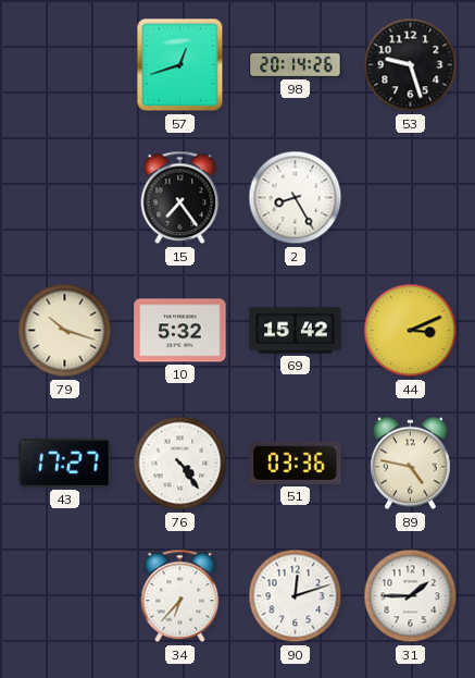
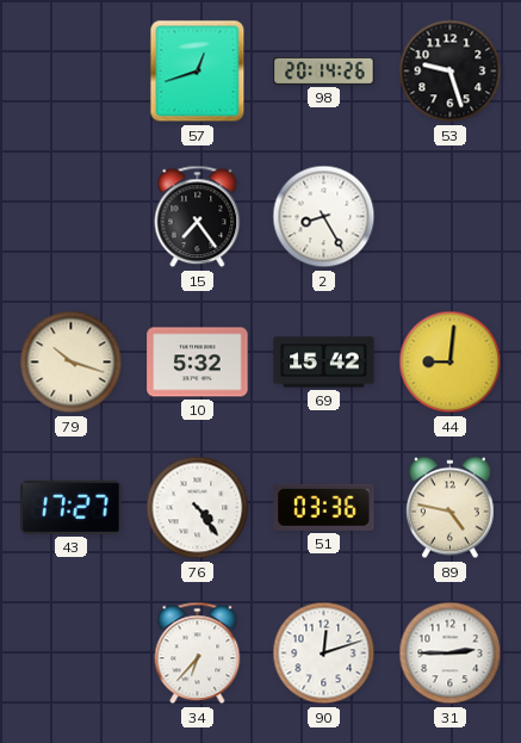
44: 3:11 -> 9:01 (451, 363)
31: 1:45 -> 2:45 (451, 654)
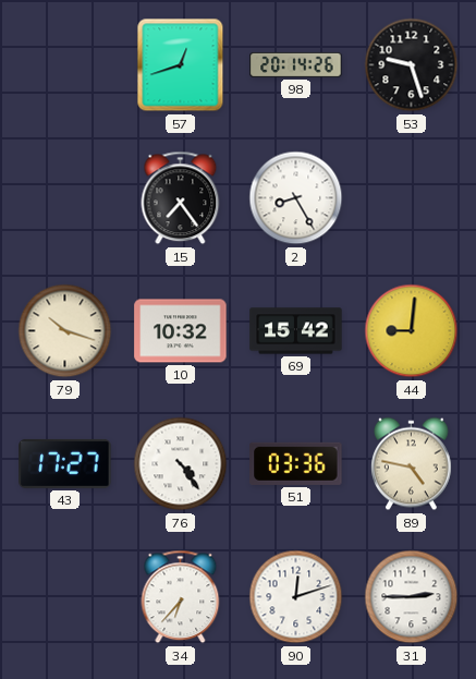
10: 5:32 -> 10:32 (181, 331)
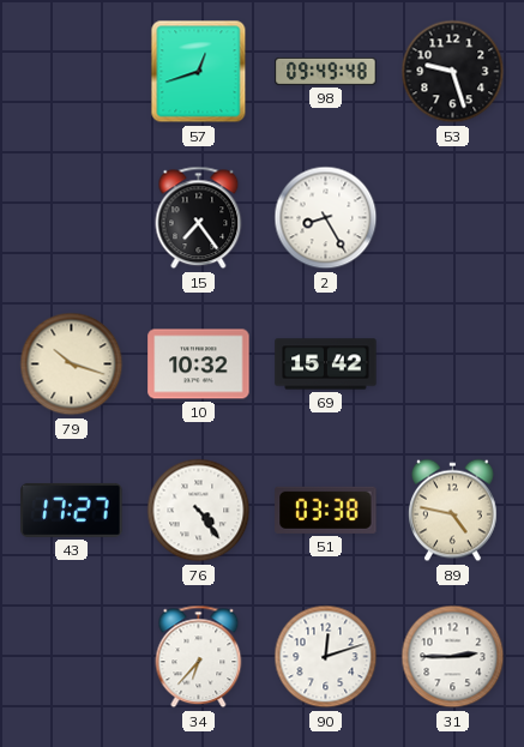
98: 20:14 -> 09:49 (326, 71)
44: 9:01 -> none (412, 331)
51: 03:36 -> 03:38 (326, 510)
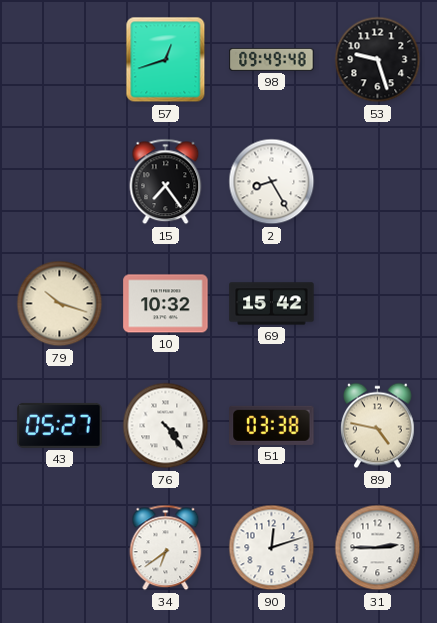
43: 17:27 -> 05:27 (60, 425)
34: 6:37 -> 6:39 (166, 548)
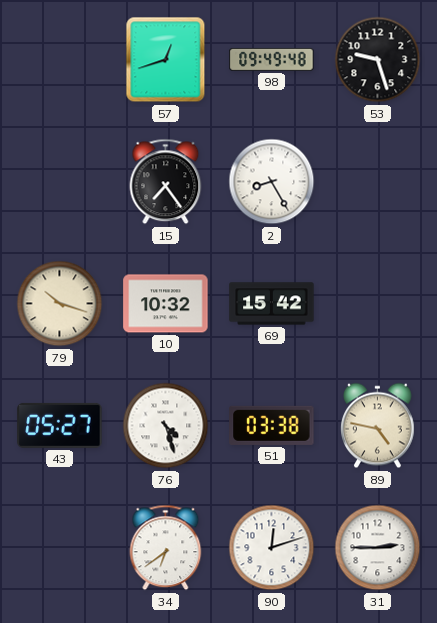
76: 4:24 -> 4:27 (166, 426)
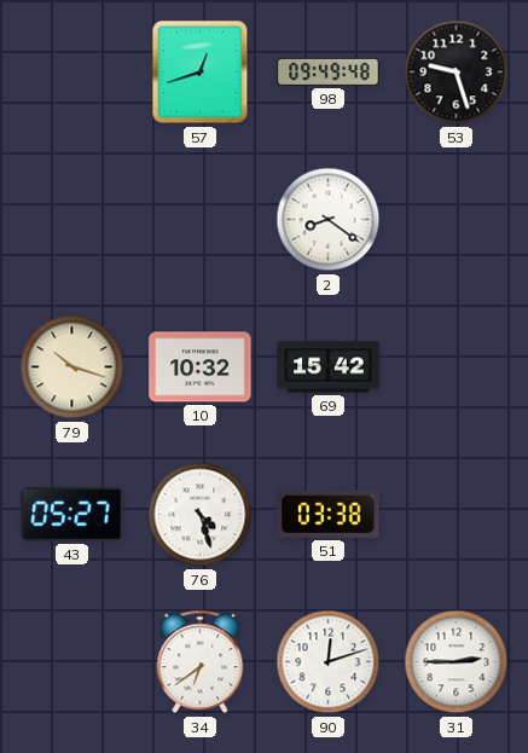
15: 7:24 -> none (166, 182)
2: 8:25 -> 8:21 (329, 220)
89: 4:47 -> none (378, 426)
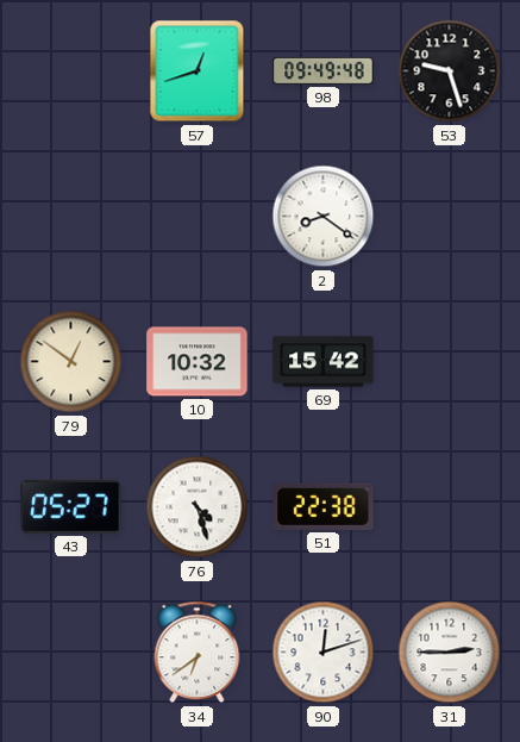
79: 10:18 -> 12:51 (71, 362)
51: 03:38 -> 22:38 (324, 506)
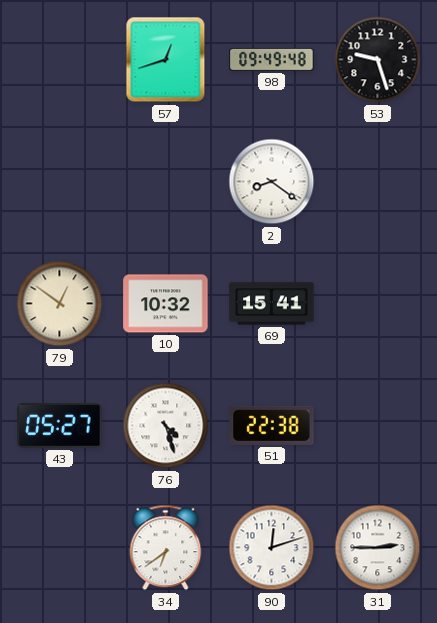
69: 15:42 -> 15:41 (272, 304)
